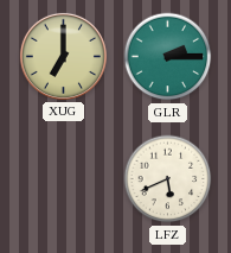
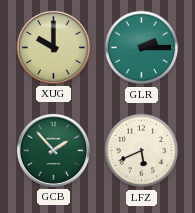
XUG: 7:00 -> 10:00 (53, 47)
GCB: none -> 1:53 (53, 150)
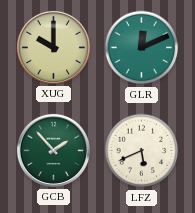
GLR: 2:15 -> 12:11 (142, 48)
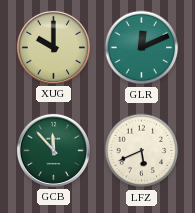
GCB: 1:53 -> 11:53 (53, 150)
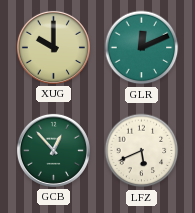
GCB: 11:53 -> 12:53 (53, 150)
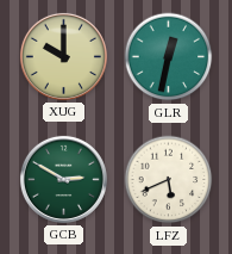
GLR: 12:11 -> 12:32 (169, 57)
GCB: 12:53 -> 2:50 (63, 179)
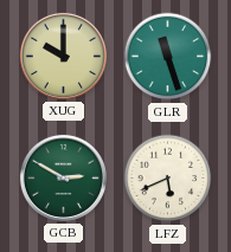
GLR: 12:32 -> 11:27 (168, 57)
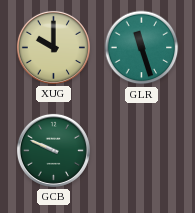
GCB: 2:50 -> 9:49 (53, 150)
LFZ: 5:41 -> none (168, 179)
